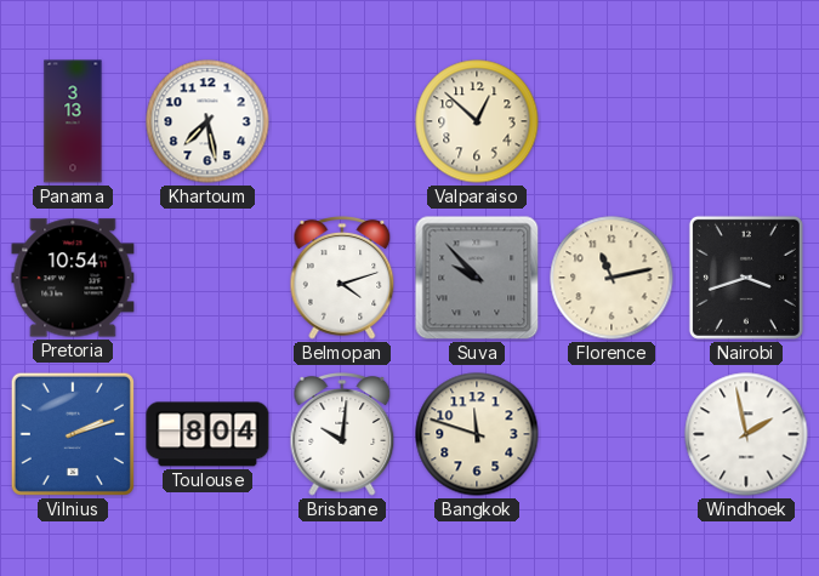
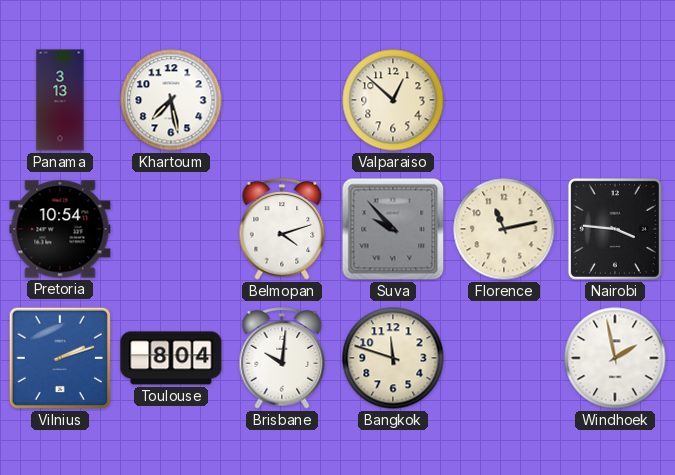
Nairobi: 3:42 -> 3:46 (615, 229)
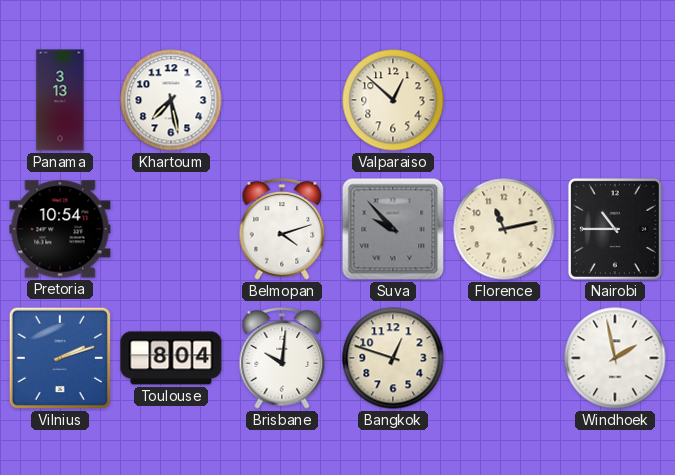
Nairobi: 3:46 -> 10:45 (615, 229)
Bangkok: 11:48 -> 12:48 (393, 358)
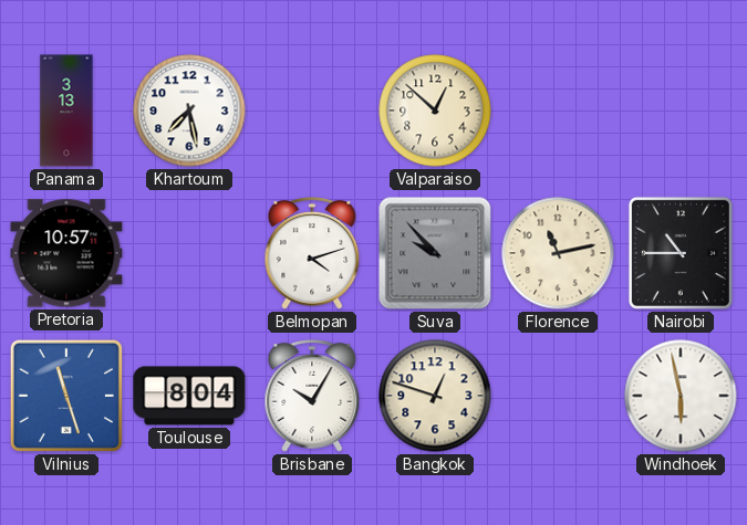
Pretoria: 10:54 -> 10:57 (66, 253)
Vilnius: 2:12 -> 11:27 (66, 396)
Brisbane: 10:01 -> 10:05 (312, 397)
Windhoek: 1:58 -> 5:58 (681, 396)
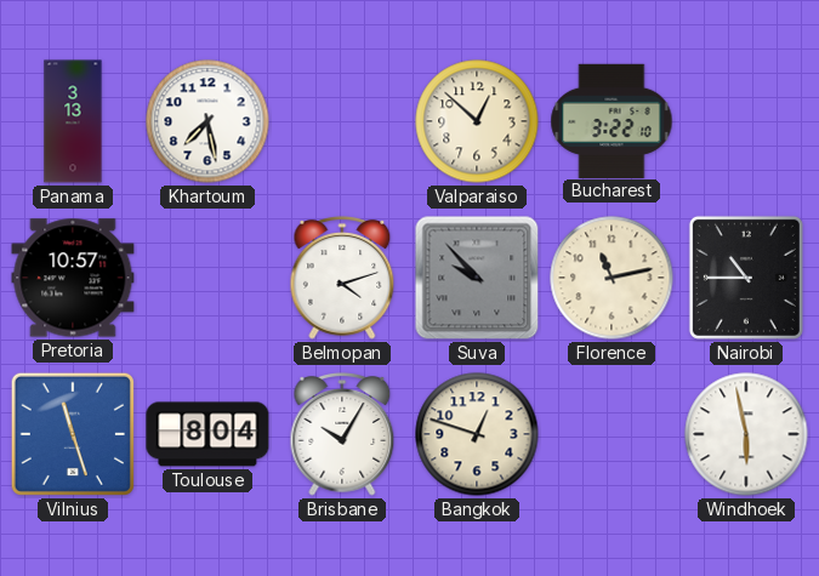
Bucharest: none -> 3:22 (612, 120)
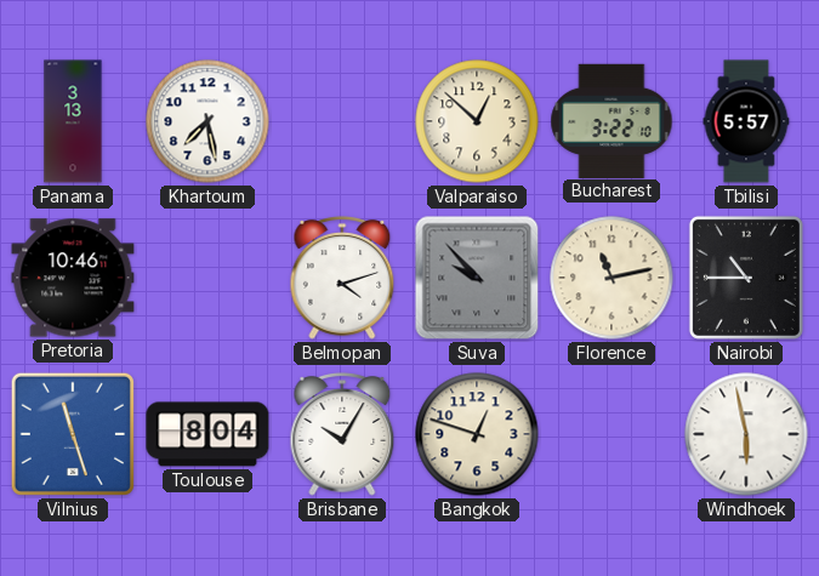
Tbilisi: none -> 5:57 (746, 121)
Pretoria: 10:57 -> 10:46 (73, 278)
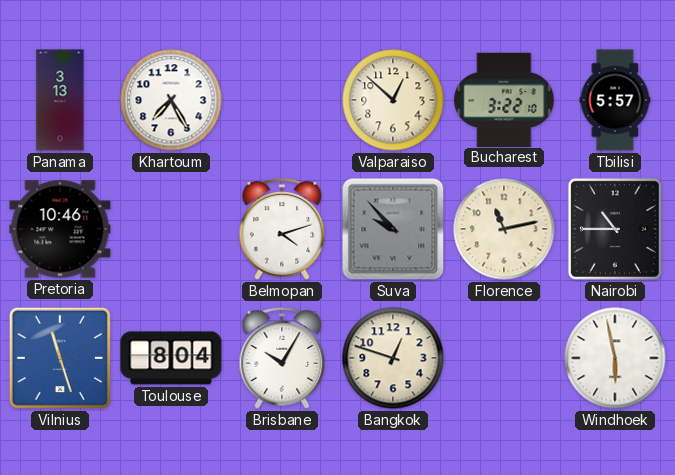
Khartoum: 7:28 -> 7:25 (171, 100)
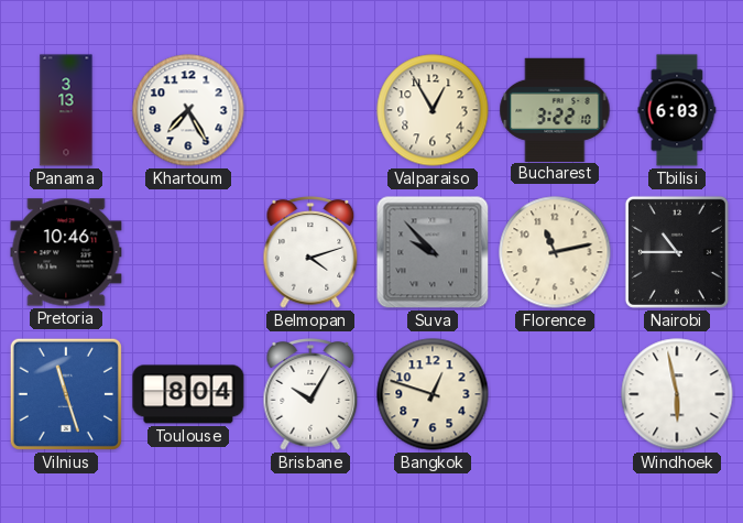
Valparaiso: 12:52 -> 12:55 (433, 110)
Tbilisi: 5:57 -> 6:03 (677, 110)
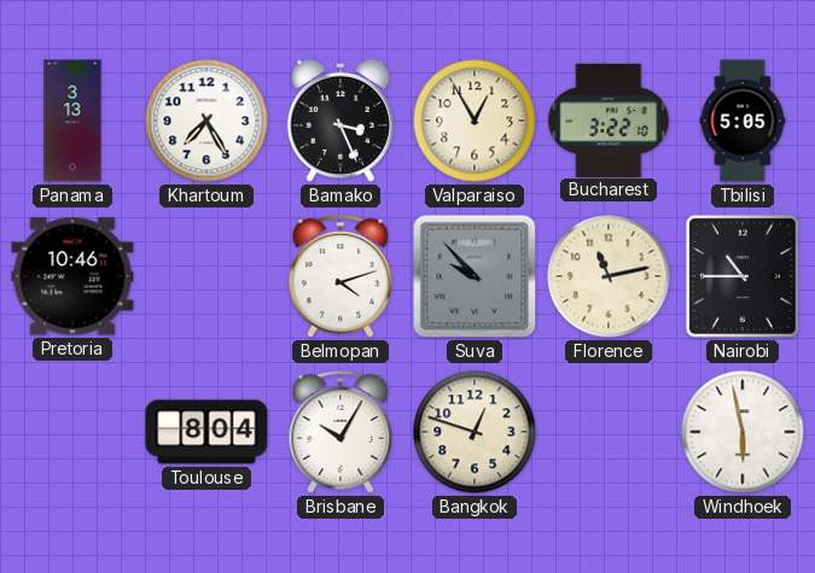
Bamako: none -> 3:26 (340, 121)
Tbilisi: 6:03 -> 5:05 (743, 121)
Vilnius: 11:27 -> none (66, 394)
